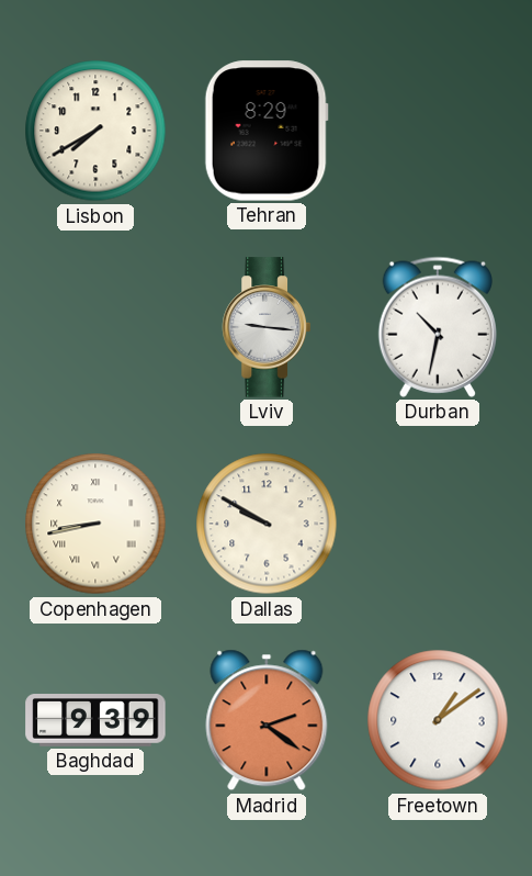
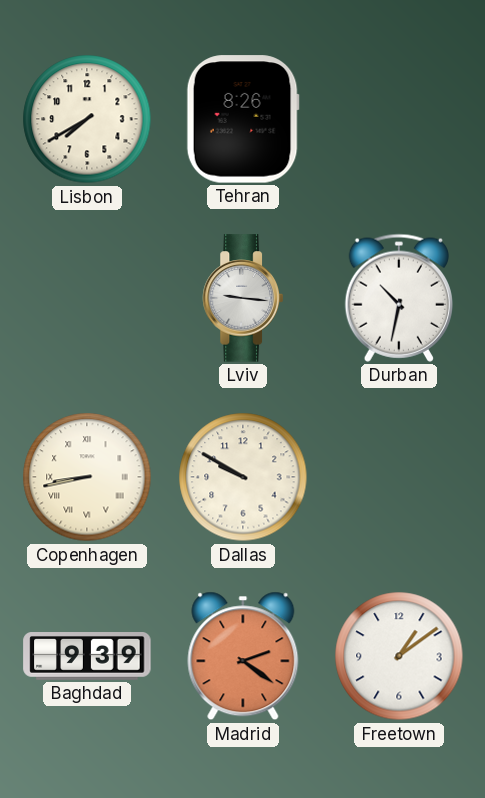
Tehran: 8:29 -> 8:26 (243, 119)
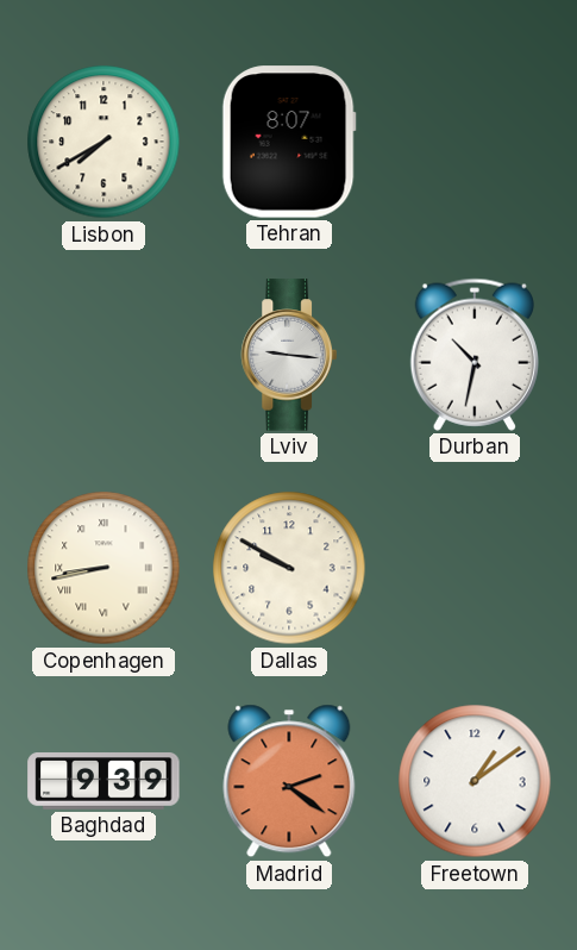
Tehran: 8:26 -> 8:07 (289, 142)
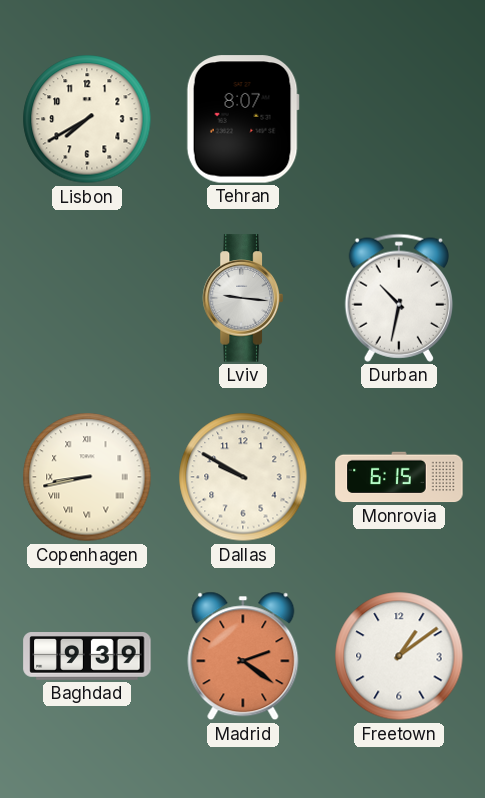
Monrovia: none -> 6:15 (399, 477)
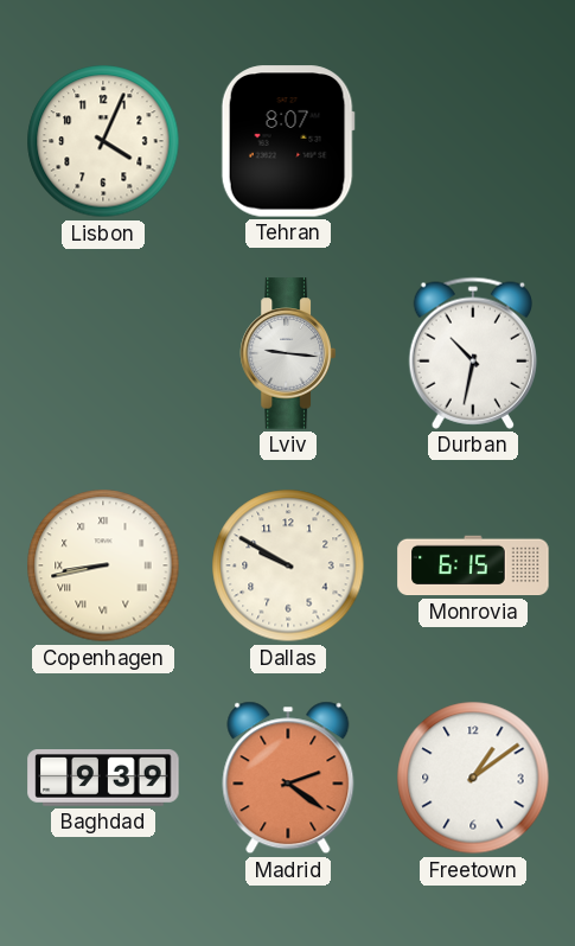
Lisbon: 7:40 -> 4:04 (103, 141)
